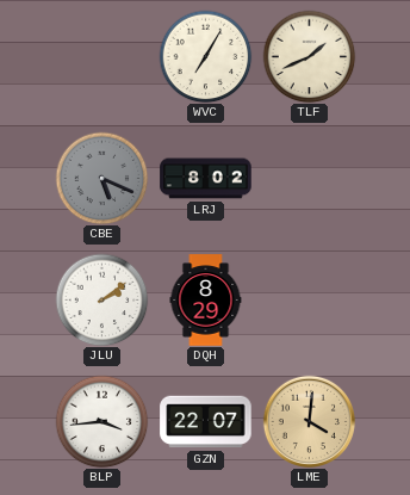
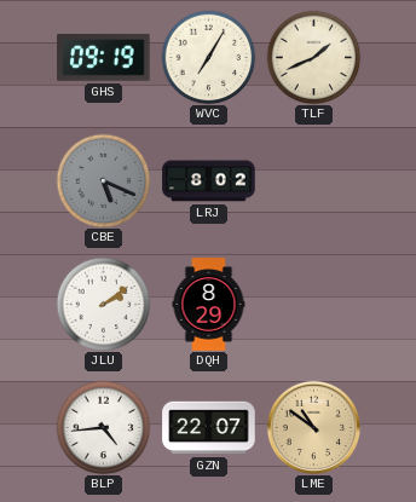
GHS: none -> 09:19 (104, 58)
BLP: 3:44 -> 4:44 (103, 427)
LME: 4:01 -> 10:51 (313, 427)
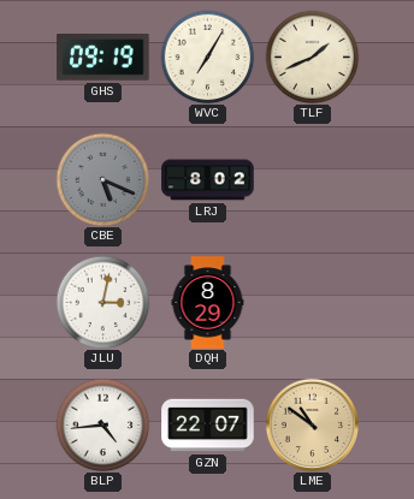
JLU: 2:09 -> 3:02 (102, 302)
